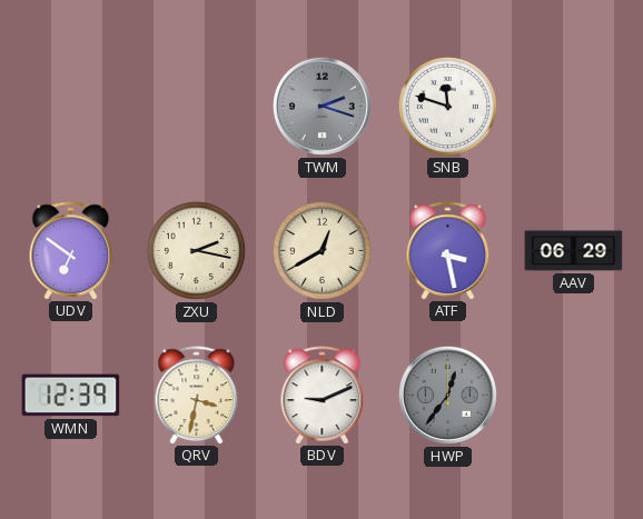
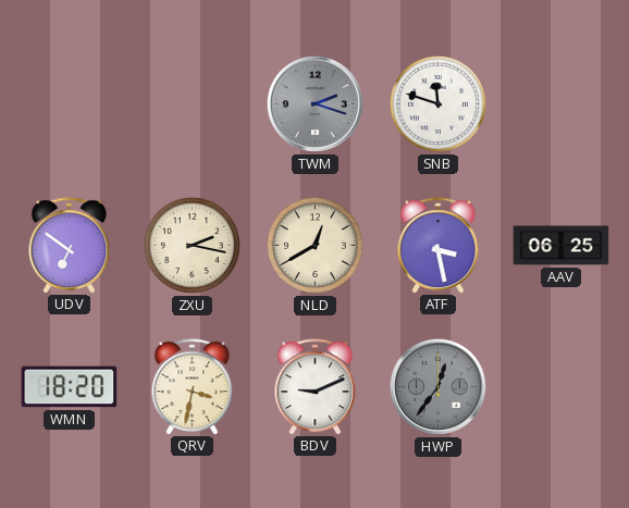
AAV: 06:29 -> 06:25 (562, 246)
WMN: 12:39 -> 18:20 (70, 387)
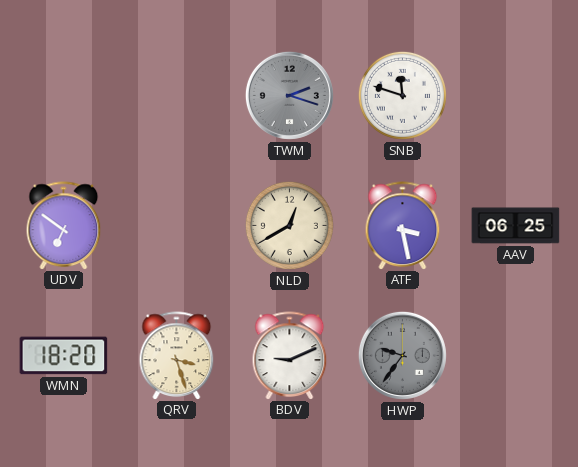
ZXU: 2:17 -> none (192, 245)
QRV: 3:32 -> 3:27 (177, 355)
HWP: 12:36 -> 9:36 (402, 355)
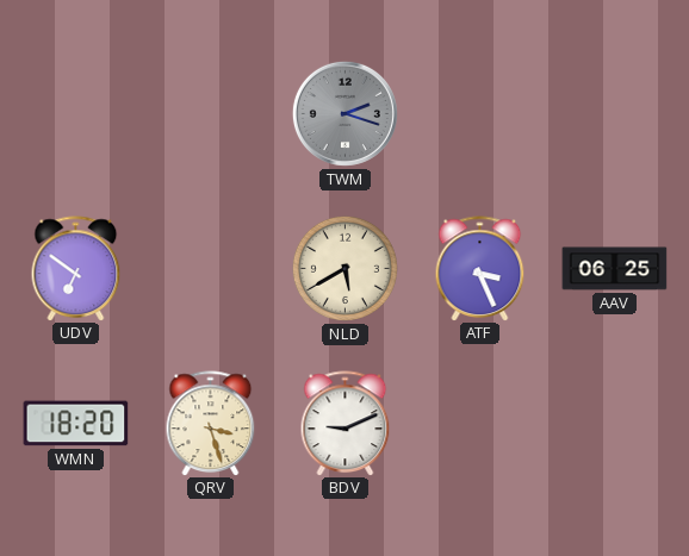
SNB: 11:48 -> none (402, 95)
NLD: 12:40 -> 5:40 (344, 268)
ATF: 3:28 -> 3:26 (480, 268)
HWP: 9:36 -> none (402, 355)
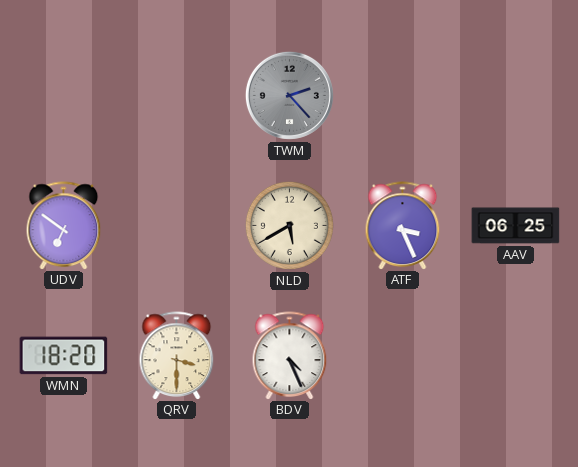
TWM: 2:18 -> 2:23 (289, 95)
QRV: 3:27 -> 3:30 (177, 355)
BDV: 9:11 -> 4:26 (290, 355)
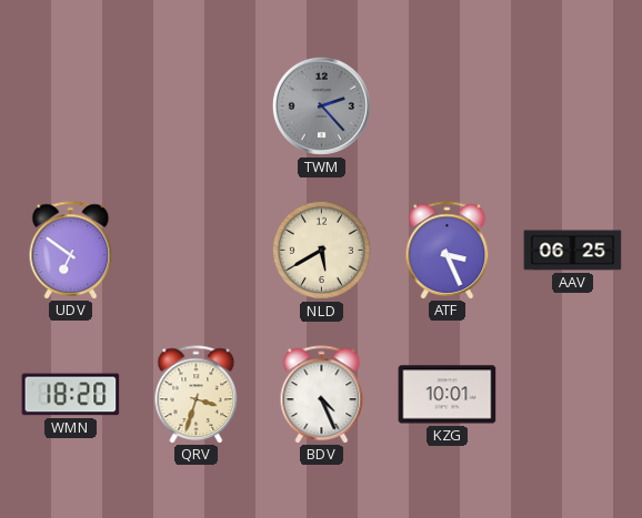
QRV: 3:30 -> 3:33 (197, 394)
KZG: none -> 10:01 (448, 395)
